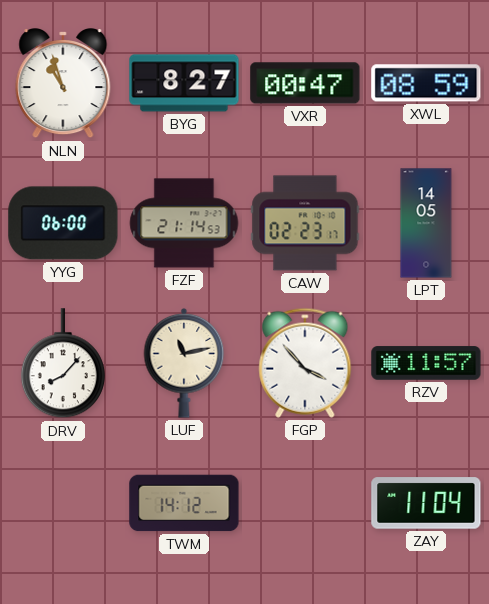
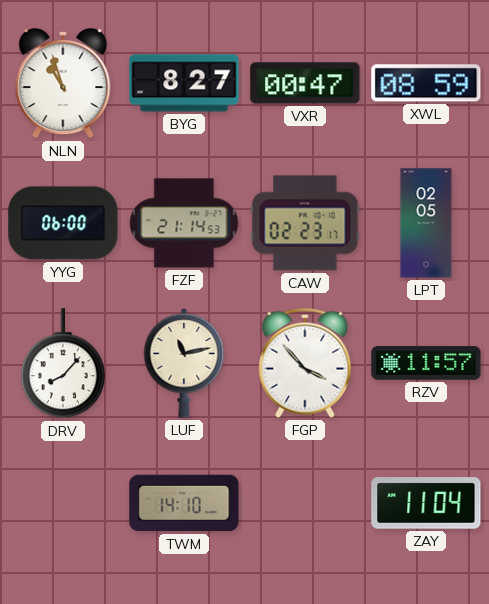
LPT: 14:05 -> 02:05 (426, 223)
TWM: 14:12 -> 14:10 (184, 503)
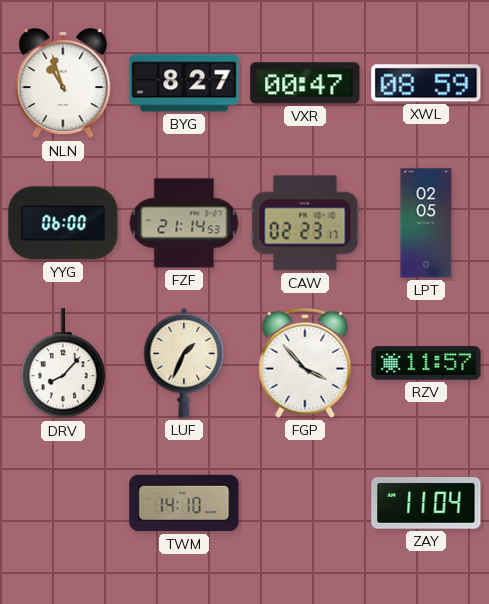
LUF: 11:13 -> 1:34 (184, 363)
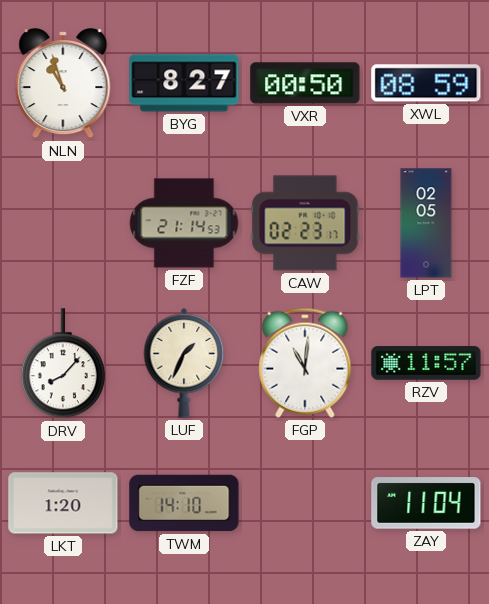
VXR: 00:47 -> 00:50 (305, 83)
YYG: 06:00 -> none (63, 223)
FGP: 3:53 -> 11:01 (305, 363)
LKT: none -> 1:20 (63, 503)
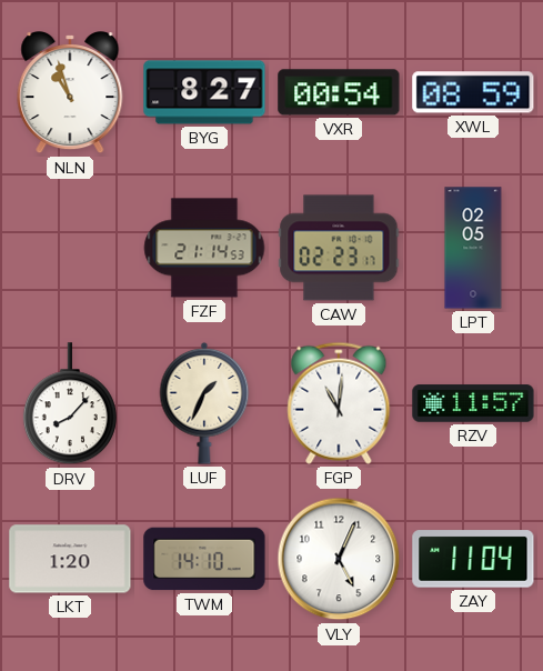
VXR: 00:50 -> 00:54 (339, 92)
VLY: none -> 5:04 (339, 559)
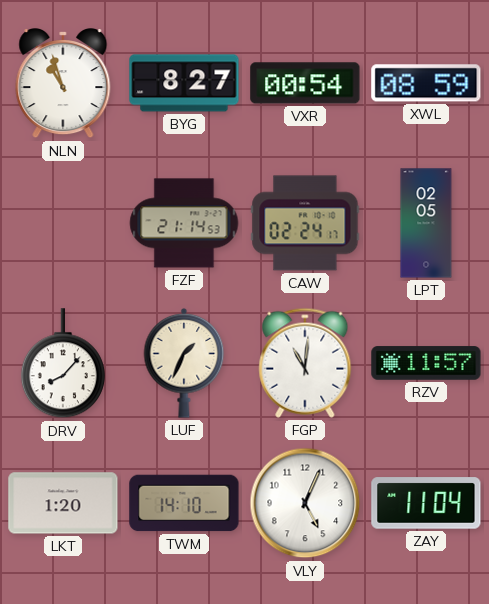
CAW: 02:23 -> 02:24 (305, 223)
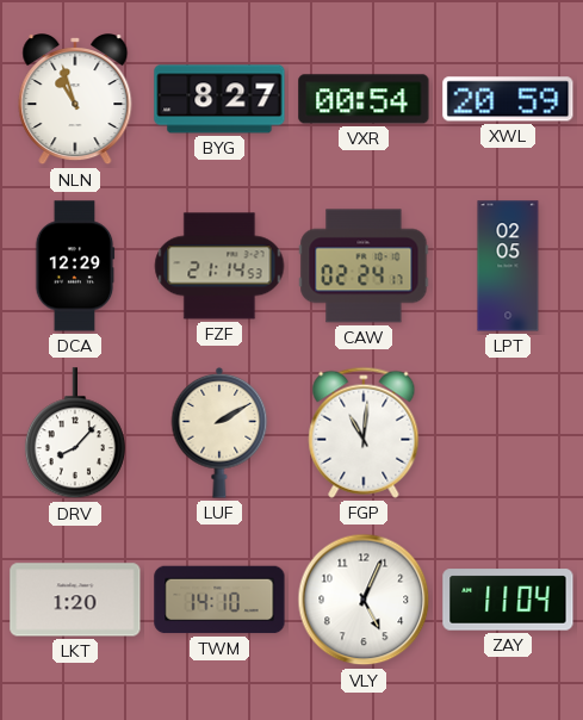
XWL: 08:59 -> 20:59 (508, 99)
DCA: none -> 12:29 (75, 266)
LUF: 1:34 -> 2:10 (219, 433)
RZV: 11:57 -> none (426, 363)
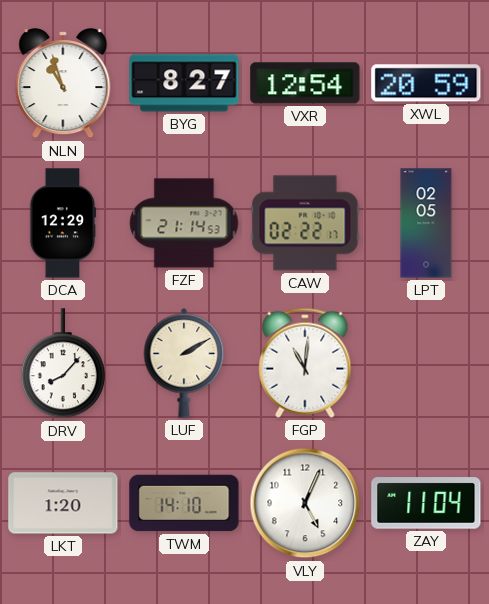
VXR: 00:54 -> 12:54 (305, 83)
CAW: 02:24 -> 02:22 (305, 223)
